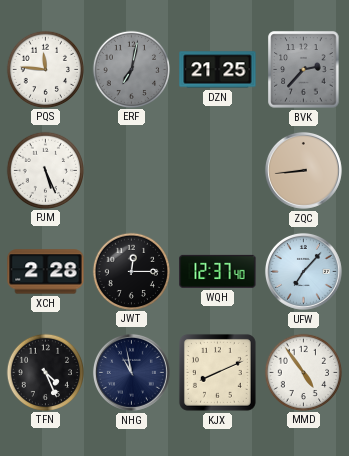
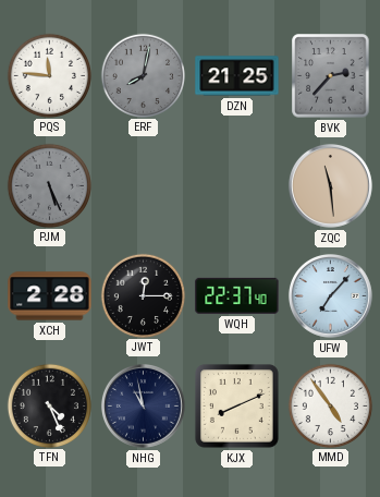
ERF: 7:02 -> 8:02 (143, 75)
PJM dial: white -> grey (49, 185)
ZQC: 8:44 -> 11:29 (330, 185)
WQH: 12:37 -> 22:37 (237, 295)
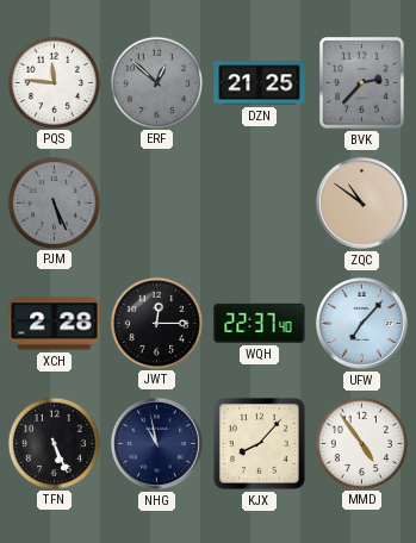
ERF: 8:02 -> 12:52 (156, 82)
ZQC: 11:29 -> 10:51 (361, 202)
TFN: 4:26 -> 5:26 (54, 443)
KJX: 8:11 -> 8:07 (259, 443)
